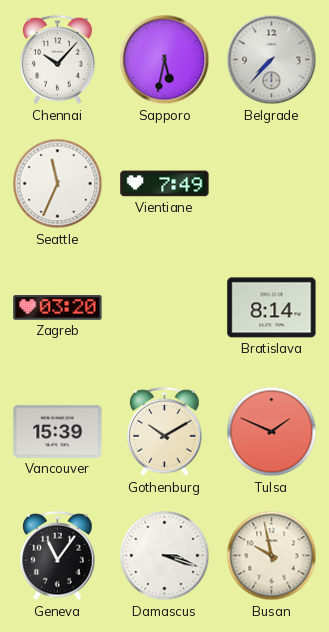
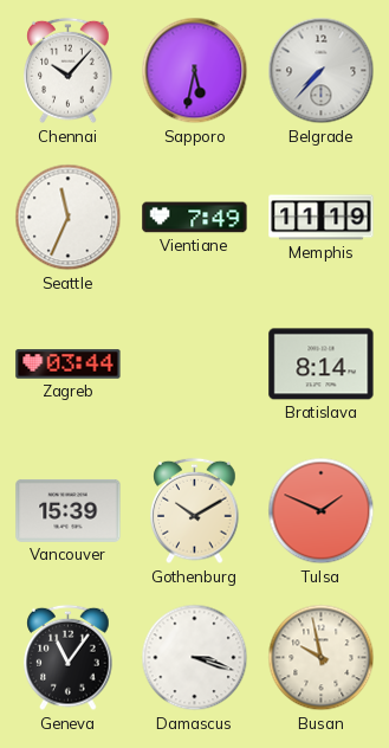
Memphis: none -> 11:19 (322, 218)
Zagreb: 03:20 -> 03:44 (69, 365)
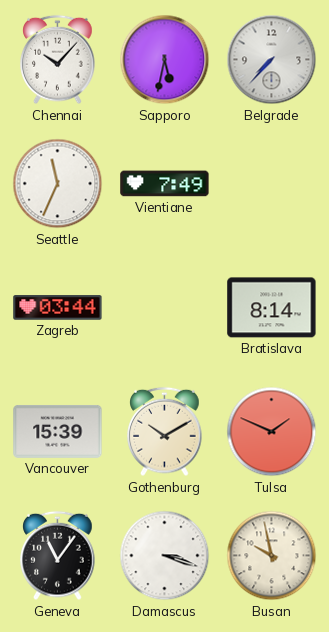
Memphis: 11:19 -> none (322, 218)
